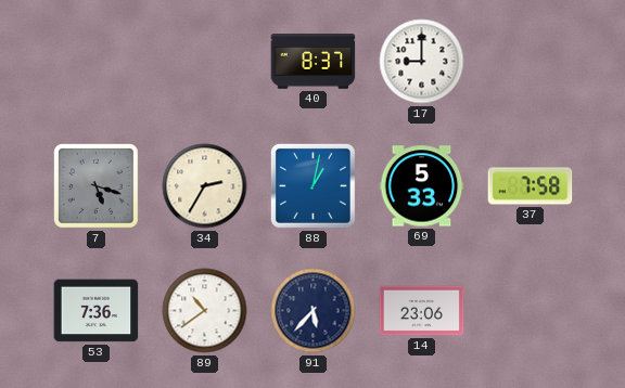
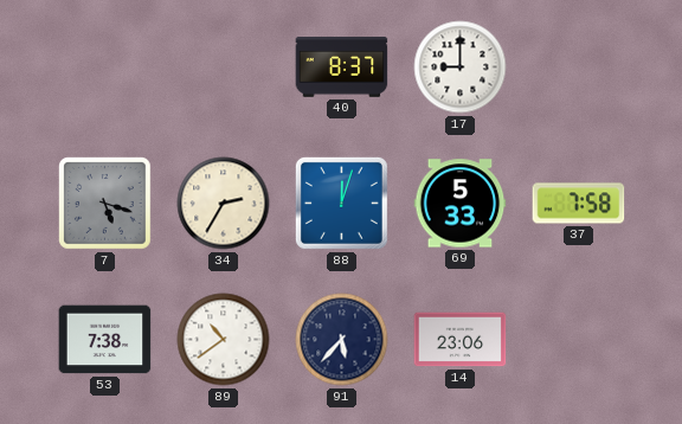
88: 1:02 -> 12:03 (341, 203)
53: 7:36 -> 7:38 (105, 340)
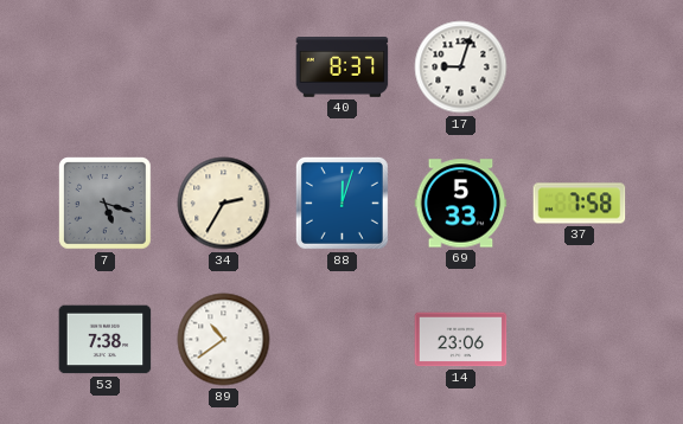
17: 9:00 -> 9:03 (461, 68)
91: 5:37 -> none (342, 340)
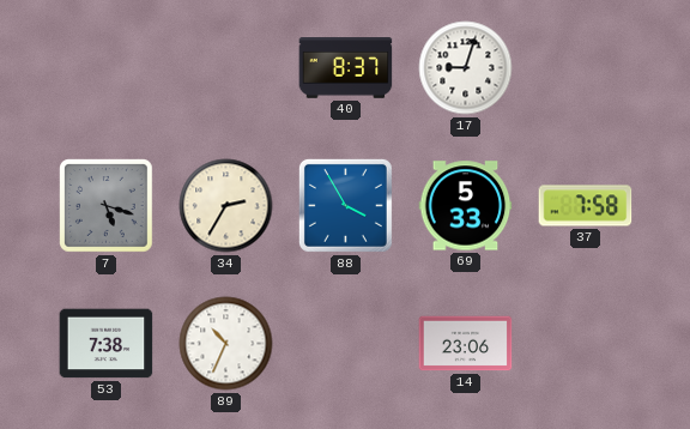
88: 12:03 -> 3:55 (345, 205)
89: 10:39 -> 10:34 (226, 344)
